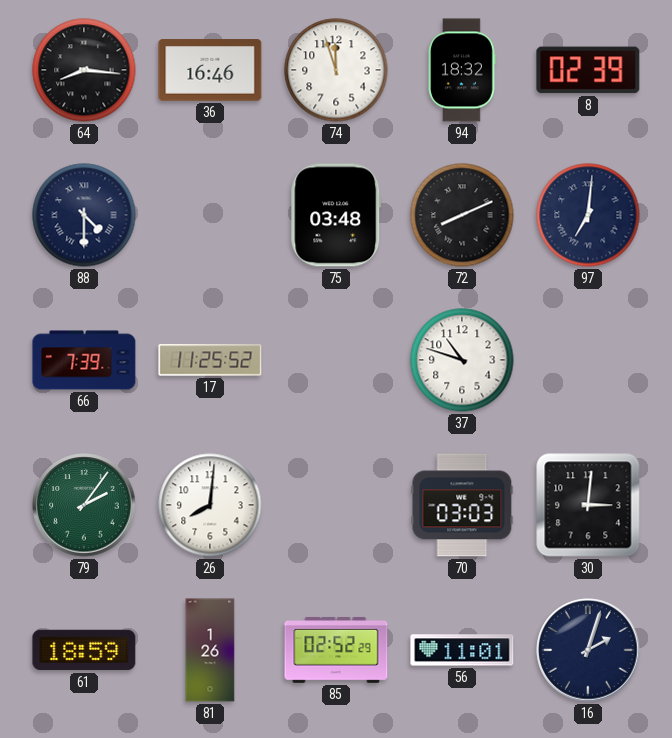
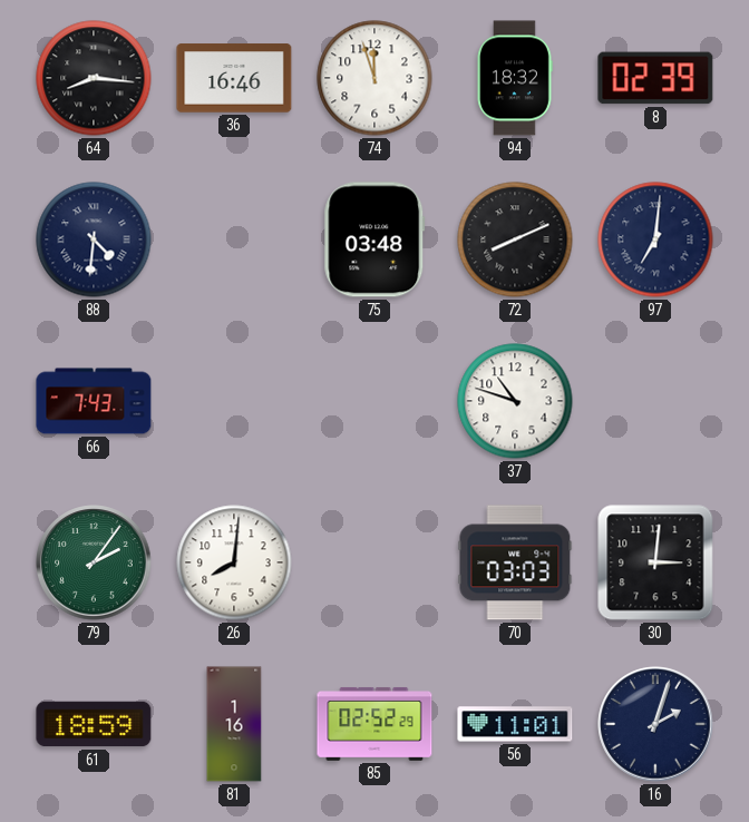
88: 4:30 -> 4:31 (94, 239)
66: 7:39 -> 7:43 (94, 401)
17: 11:25 -> none (210, 360)
81: 1:26 -> 1:16 (234, 724)
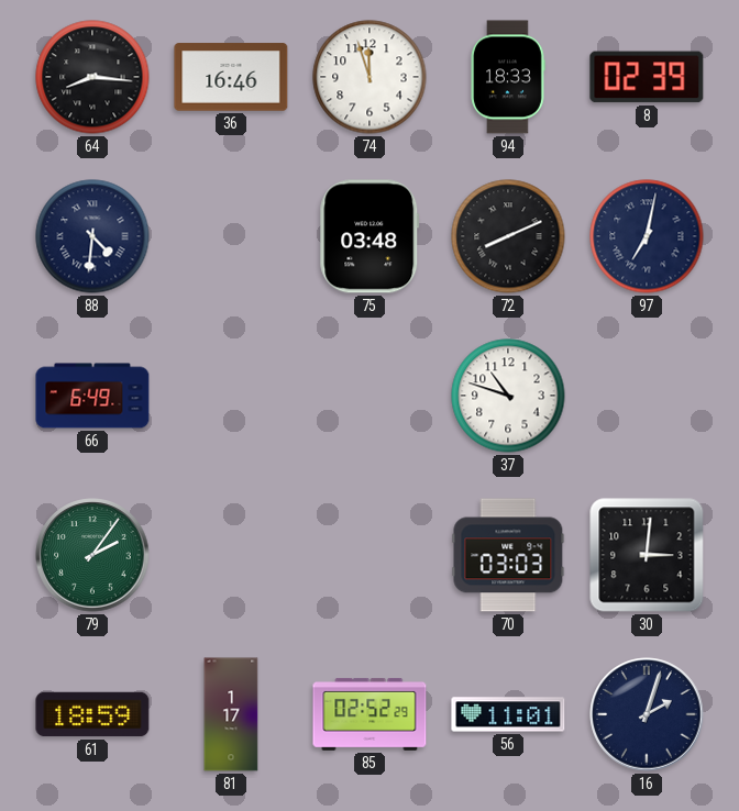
94: 18:32 -> 18:33 (508, 77)
97: 7:01 -> 7:02 (647, 236)
66: 7:43 -> 6:49 (92, 396)
26: 8:01 -> none (234, 562)
81: 1:16 -> 1:17 (231, 714)
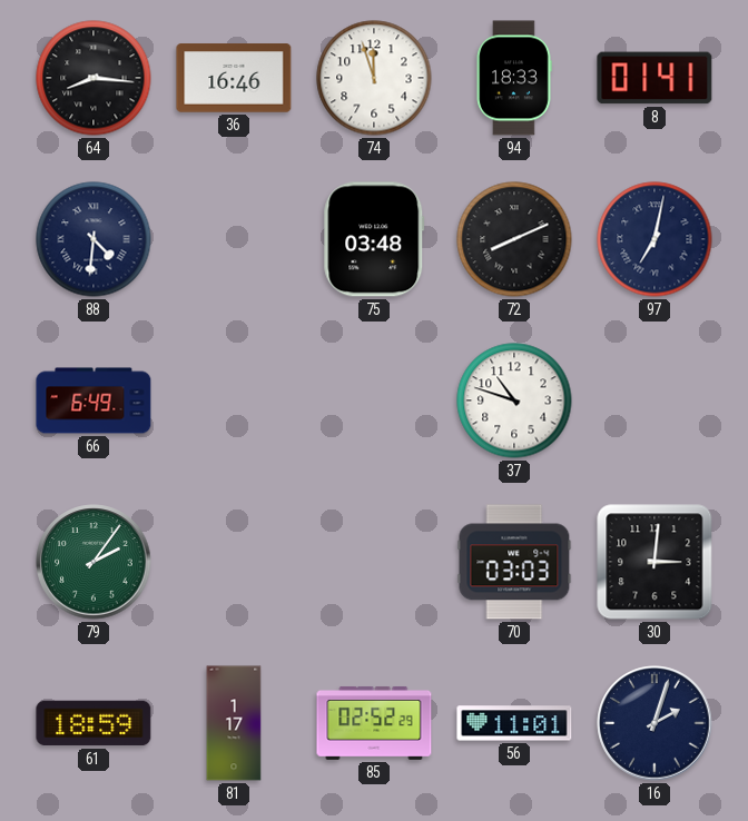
8: 02:39 -> 01:41 (654, 78)
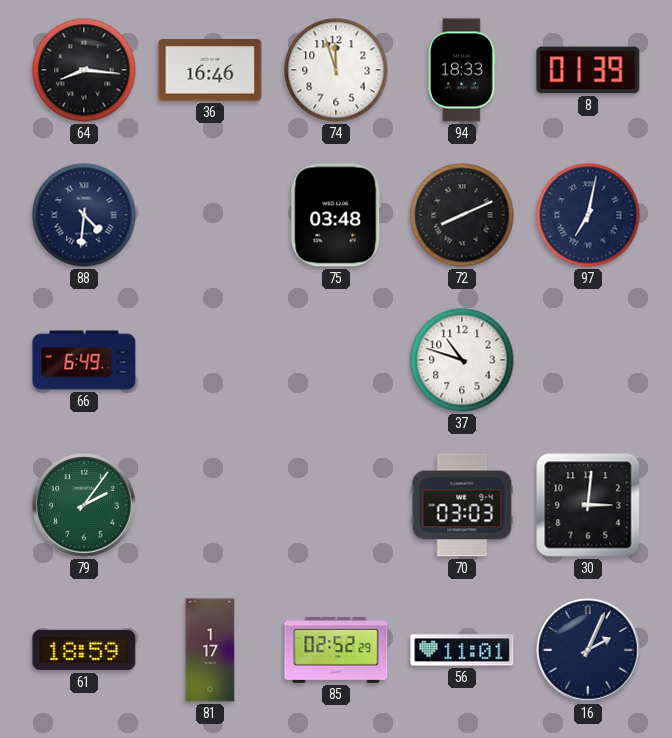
8: 01:41 -> 01:39 (588, 70)
16: 2:03 -> 2:04 (588, 650)
